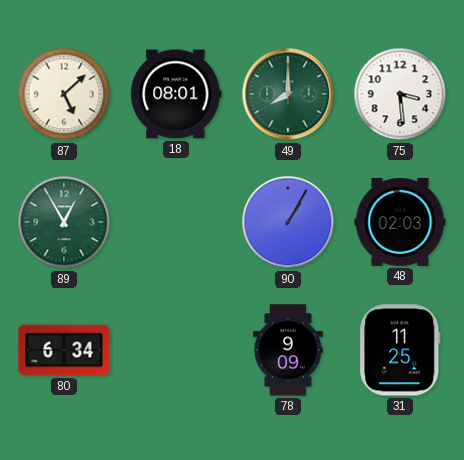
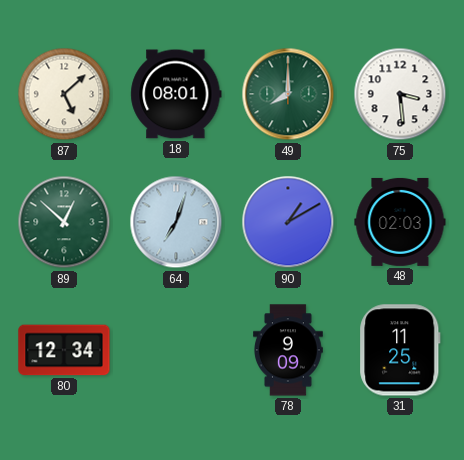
89: 12:55 -> 12:52 (64, 222)
64: none -> 7:03 (176, 222)
90: 1:05 -> 1:10 (288, 222)
80: 6:34 -> 12:34 (64, 350)
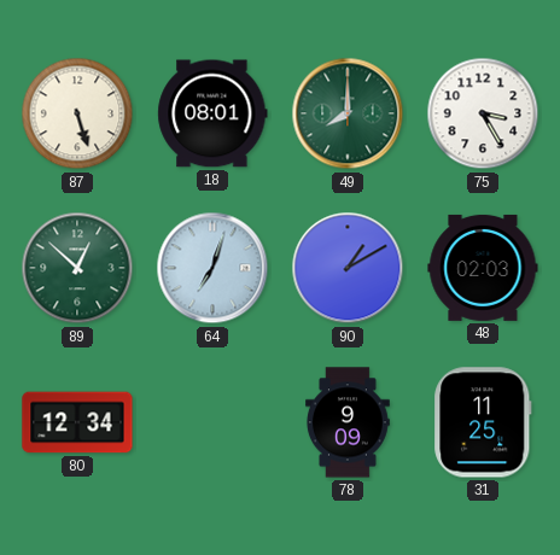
87: 5:08 -> 5:27 (77, 113)
75: 3:29 -> 3:25 (483, 113)
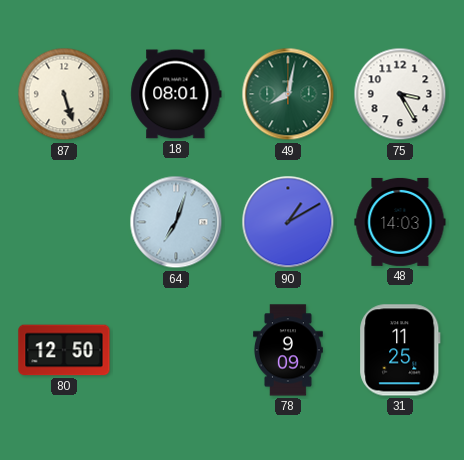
49: 8:00 -> 8:02 (288, 94)
89: 12:52 -> none (77, 268)
48: 02:03 -> 14:03 (400, 222)
80: 12:34 -> 12:50 (64, 350)
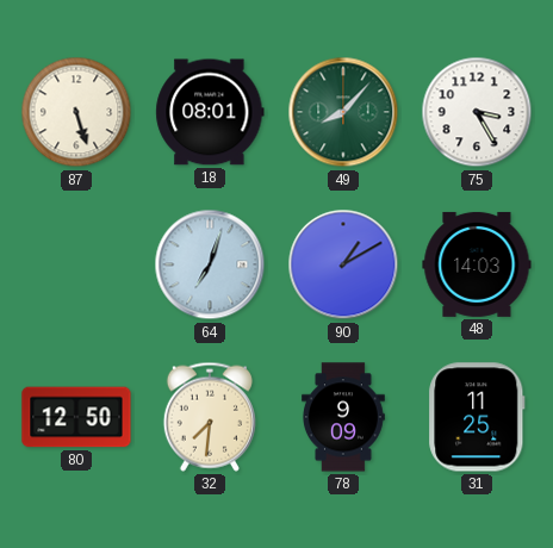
49: 8:02 -> 8:07 (343, 112)
32: none -> 7:31 (210, 417)
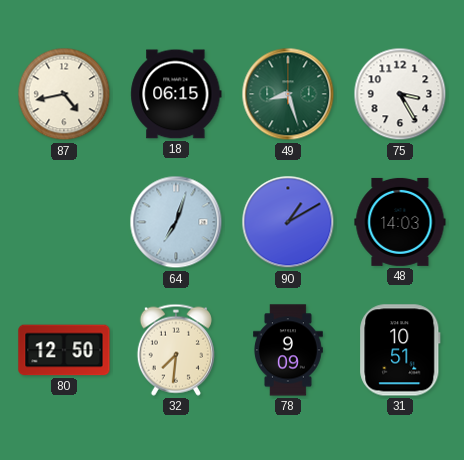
87: 5:27 -> 4:43 (64, 94)
18: 08:01 -> 06:15 (176, 94)
49: 8:07 -> 8:27 (288, 94)
31: 11:25 -> 10:51 (400, 350)
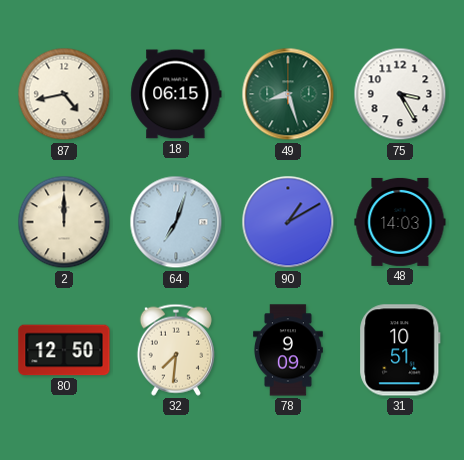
2: none -> 12:00 (64, 222)
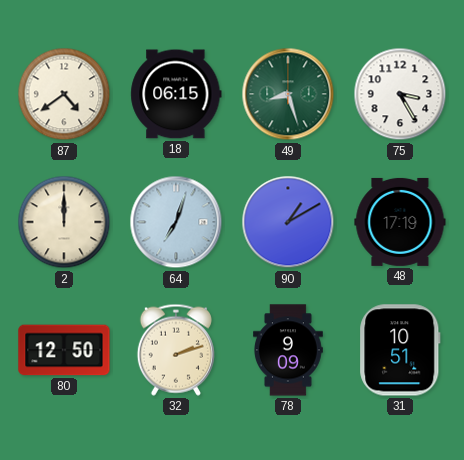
87: 4:43 -> 4:39 (64, 94)
48: 14:03 -> 17:19 (400, 222)
32: 7:31 -> 2:12 (176, 350)
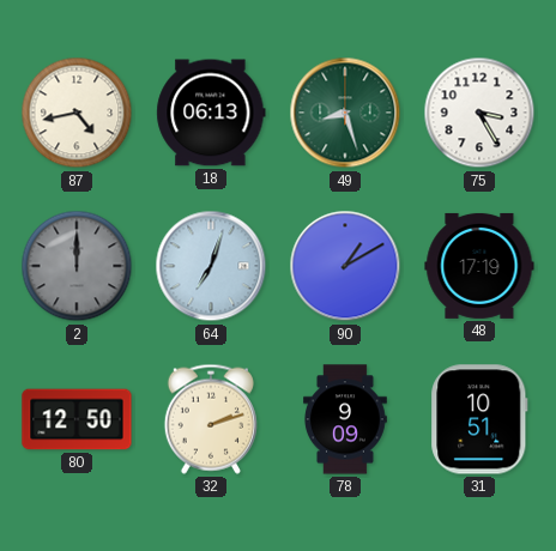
87: 4:39 -> 4:43 (77, 113)
18: 06:15 -> 06:13 (211, 113)
2 dial: cream -> grey (77, 266)
